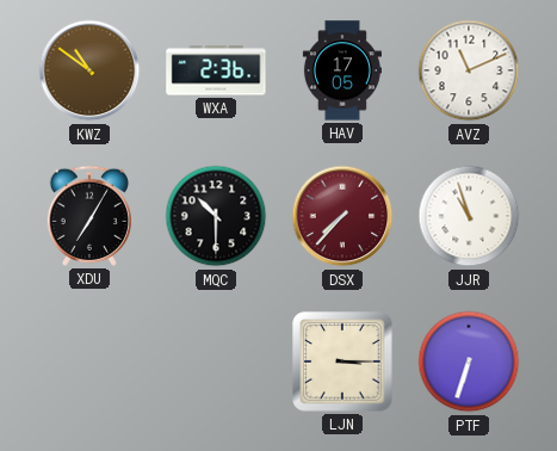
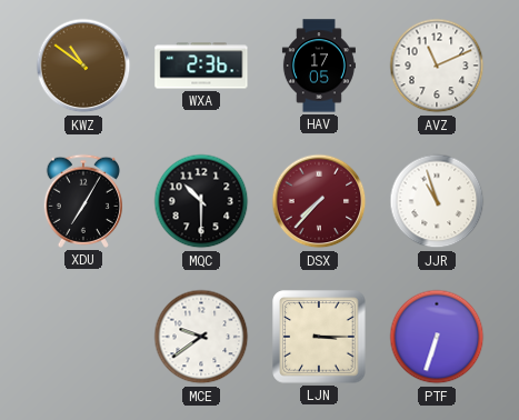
MCE: none -> 9:39 (201, 337)
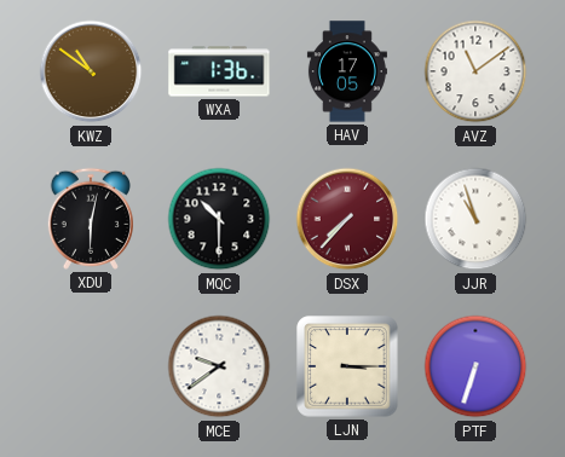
WXA: 2:36 -> 1:36 (219, 71)
AVZ: 11:11 -> 11:09 (475, 71)
XDU: 7:05 -> 6:02 (91, 219)
